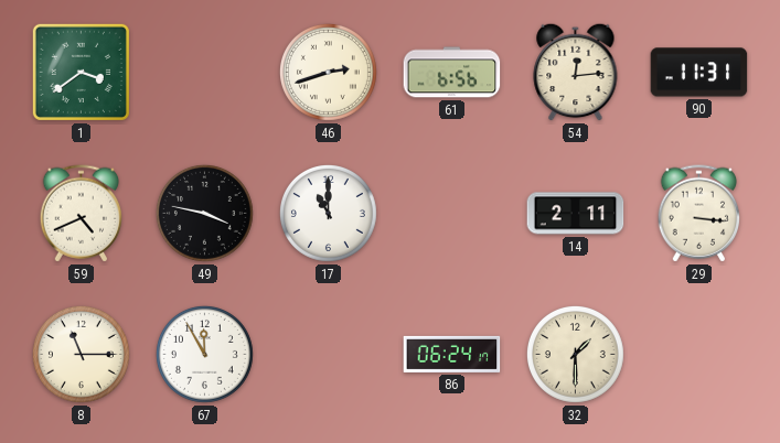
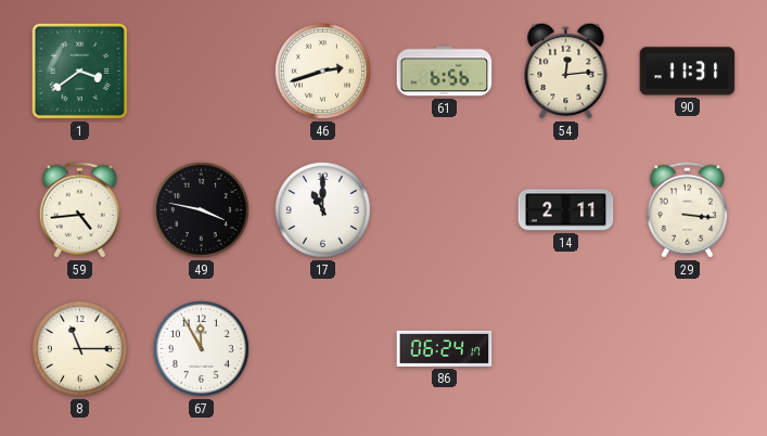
59: 4:41 -> 4:44 (80, 210)
32: 1:30 -> none (575, 354)
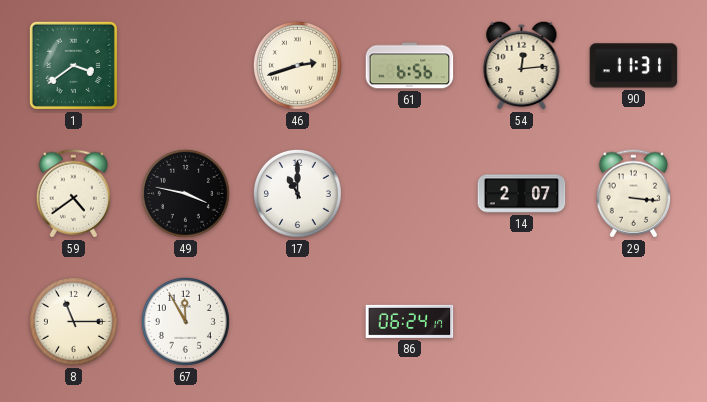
59: 4:44 -> 4:39 (74, 194)
14: 2:11 -> 2:07 (522, 194)
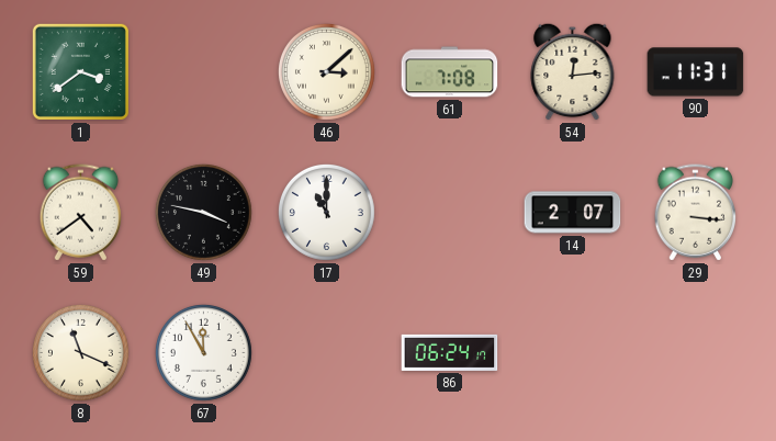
46: 2:42 -> 3:08 (326, 71)
61: 6:56 -> 7:08 (450, 72)
8: 11:15 -> 11:19 (80, 352)
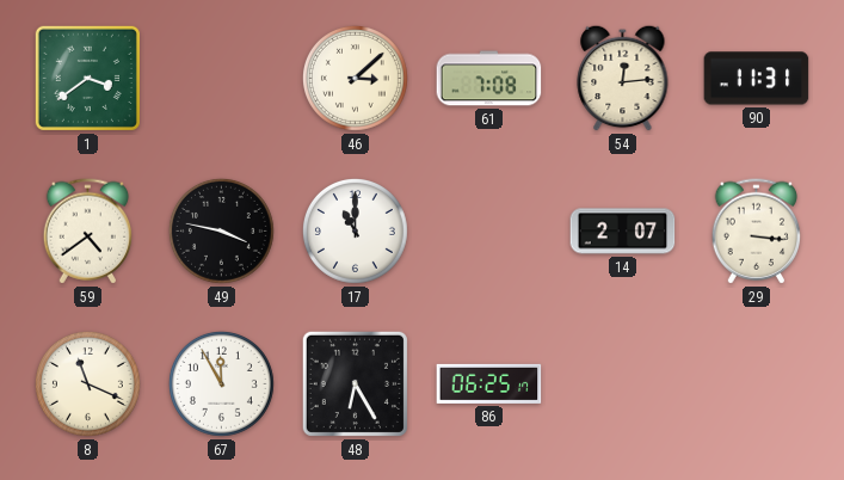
48: none -> 6:25 (355, 383)
86: 06:24 -> 06:25 (489, 383)
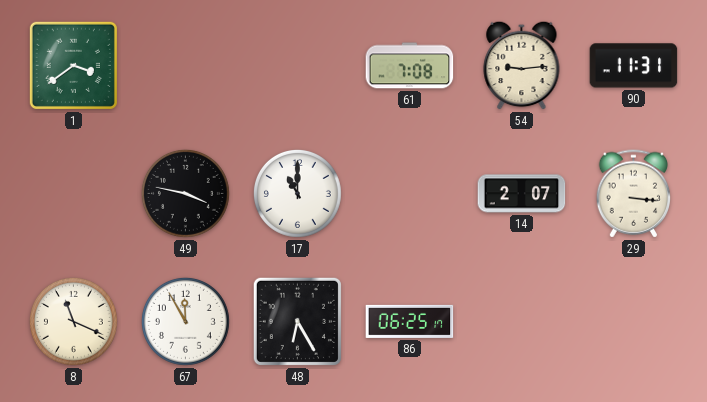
46: 3:08 -> none (355, 78)
54: 12:14 -> 9:14 (522, 65)
59: 4:39 -> none (88, 232)
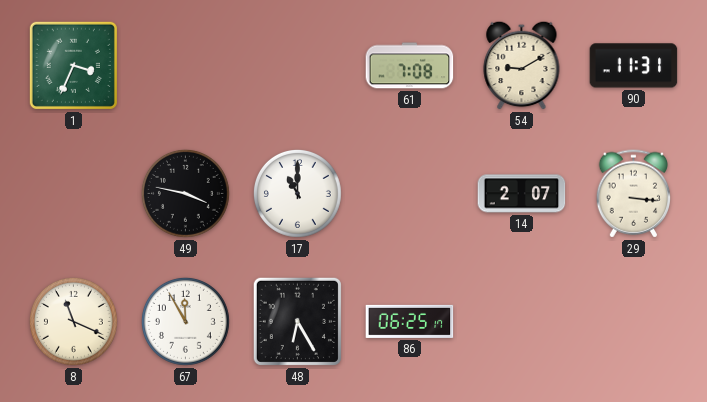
1: 3:39 -> 3:34 (73, 65)
54: 9:14 -> 9:10 (522, 65)
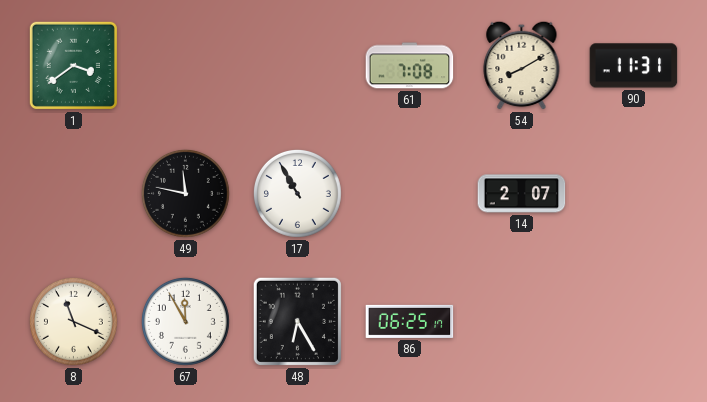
1: 3:34 -> 3:39 (73, 65)
54: 9:10 -> 8:10 (522, 65)
49: 3:47 -> 11:47 (185, 193)
17: 11:00 -> 10:55 (297, 193)
29: 3:16 -> none (634, 194)
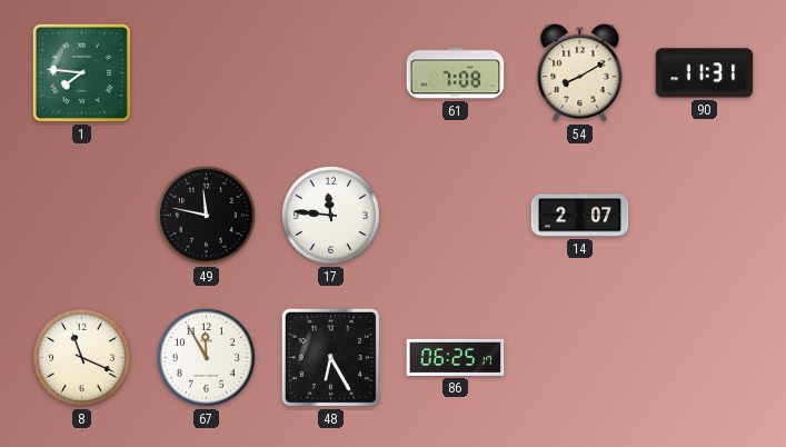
1: 3:39 -> 7:46 (81, 72)
17: 10:55 -> 11:46 (330, 215)
